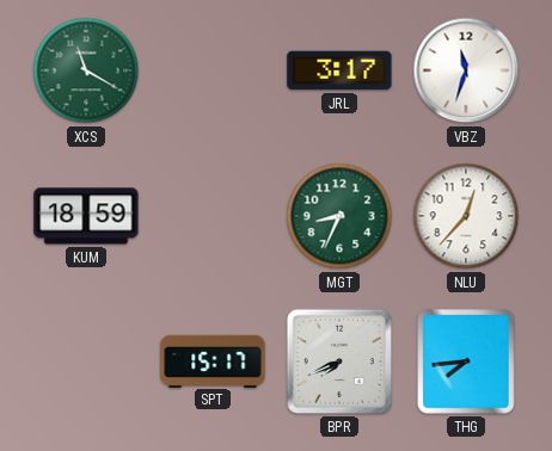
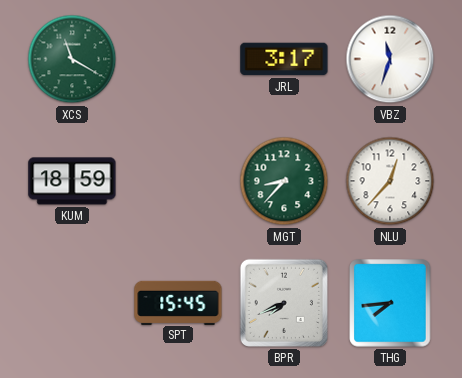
MGT: 8:34 -> 8:37 (284, 181)
SPT: 15:17 -> 15:45 (178, 302)
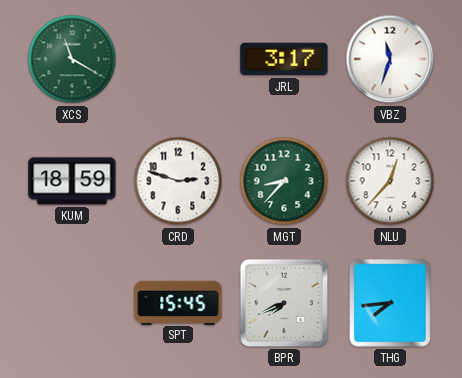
CRD: none -> 2:48 (178, 181)
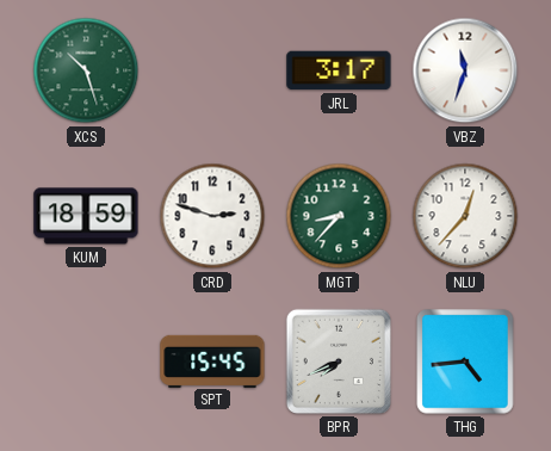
XCS: 11:20 -> 10:27 (86, 70)
THG: 7:44 -> 4:44 (465, 362)
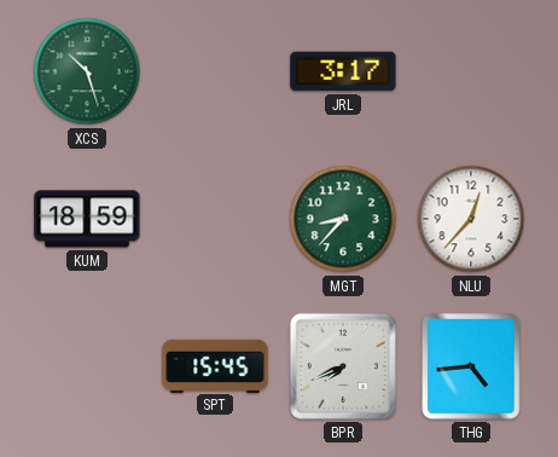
VBZ: 11:33 -> none (465, 70)
CRD: 2:48 -> none (212, 216)
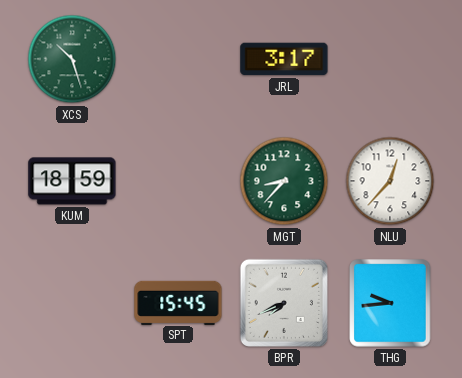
THG: 4:44 -> 9:44 (390, 303)
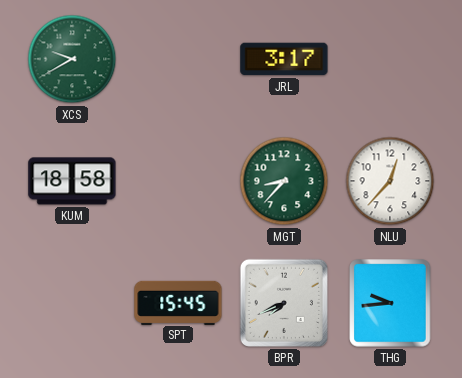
XCS: 10:27 -> 9:40 (72, 59)
KUM: 18:59 -> 18:58 (72, 181)
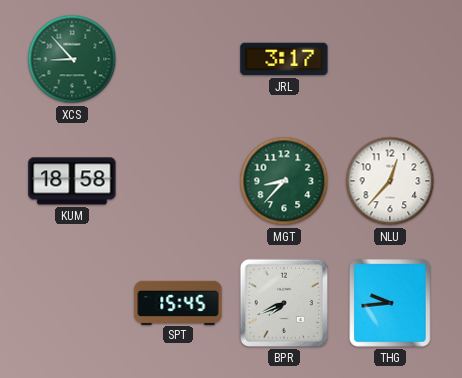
XCS: 9:40 -> 8:53 (72, 59)
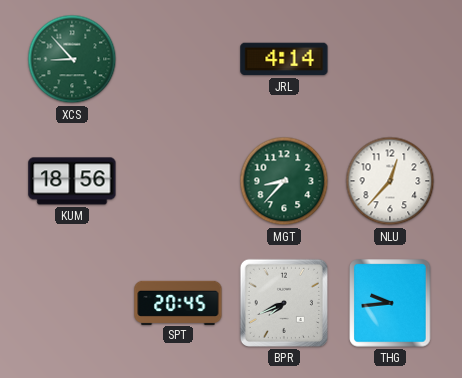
JRL: 3:17 -> 4:14 (284, 59)
KUM: 18:58 -> 18:56 (72, 181)
SPT: 15:45 -> 20:45 (178, 302)
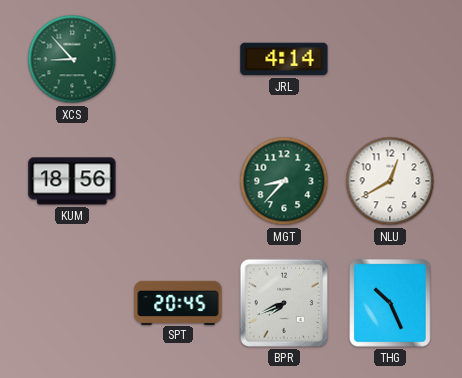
NLU: 12:37 -> 12:40 (390, 181)
THG: 9:44 -> 10:26 (390, 303)
